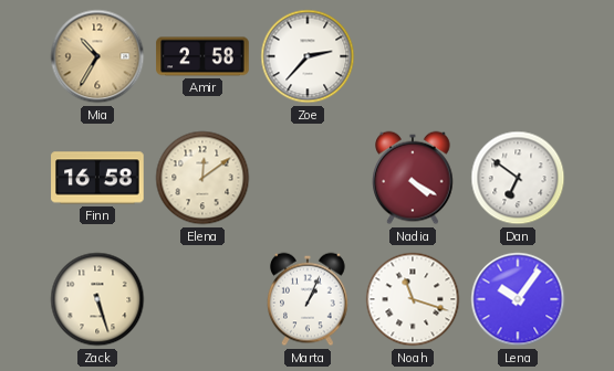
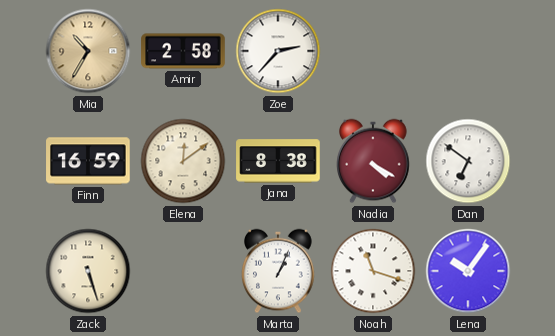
Finn: 16:58 -> 16:59 (88, 161)
Jana: none -> 8:38 (278, 161)
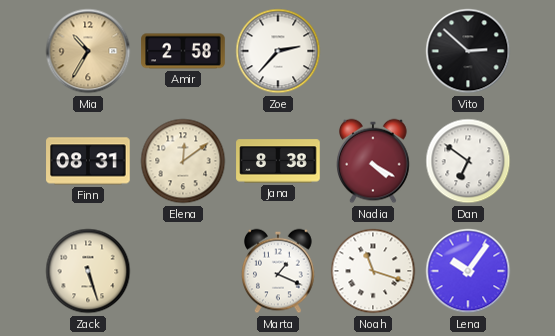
Vito: none -> 2:52 (468, 51)
Finn: 16:59 -> 08:31 (88, 161)
Marta: 1:04 -> 1:19 (278, 271)
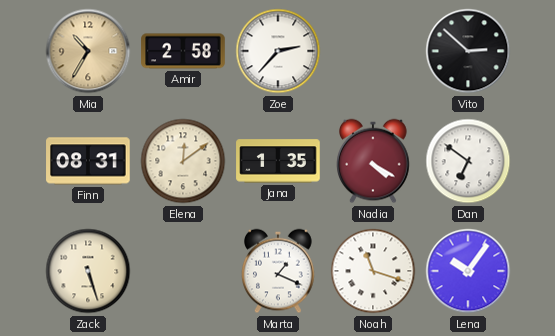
Jana: 8:38 -> 1:35 (278, 161)
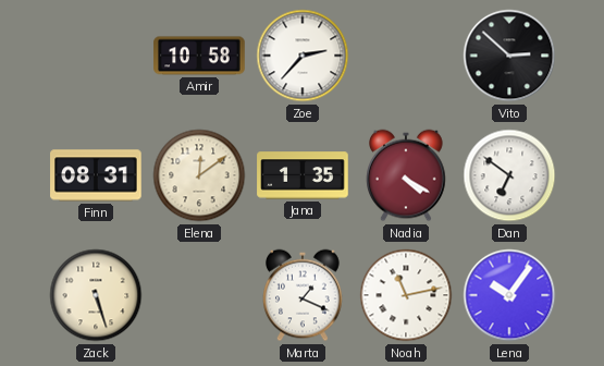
Mia: 10:35 -> none (88, 51)
Amir: 2:58 -> 10:58 (199, 56)
Noah: 11:18 -> 11:13 (406, 295)
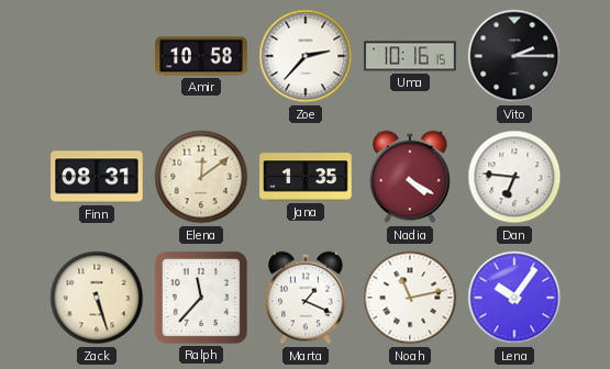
Uma: none -> 10:16 (410, 56)
Vito: 2:52 -> 2:15 (514, 56)
Dan: 6:51 -> 6:46 (514, 177)
Ralph: none -> 11:37 (201, 298)
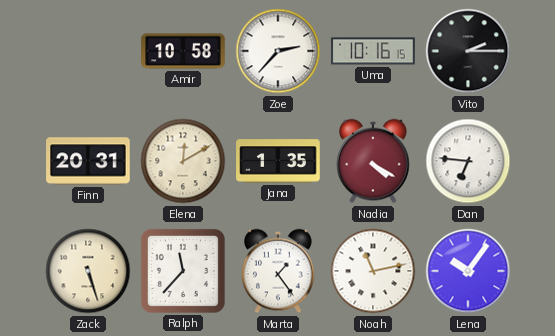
Finn: 08:31 -> 20:31 (88, 161)
Elena: 12:09 -> 12:10 (183, 161)
Marta: 1:19 -> 1:24 (278, 271)
